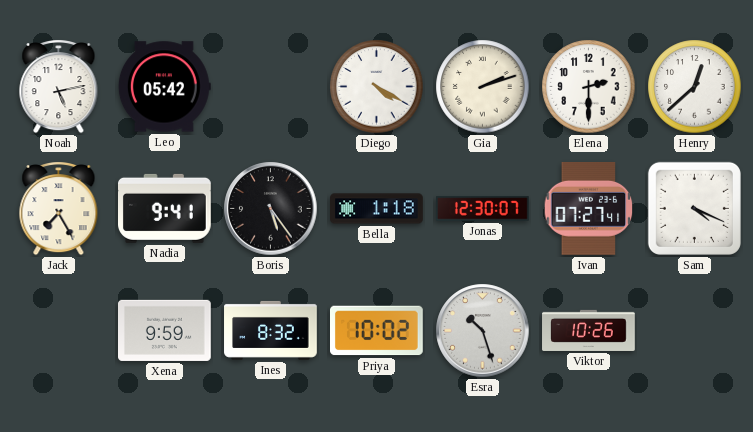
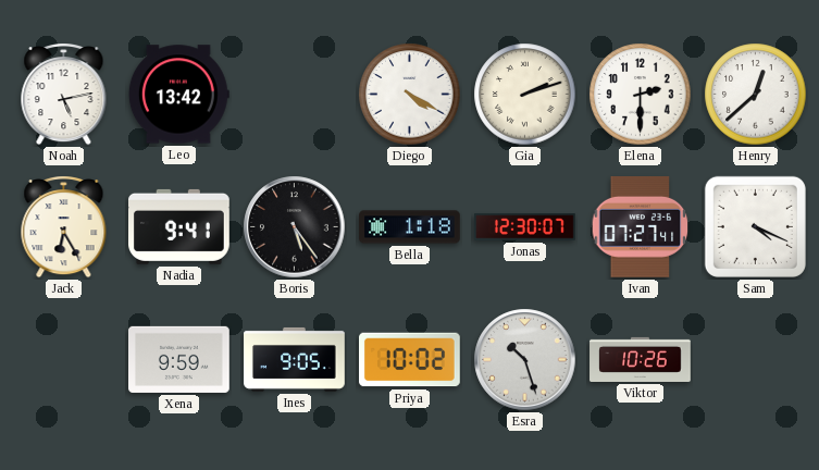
Leo: 05:42 -> 13:42 (178, 95)
Jack: 7:25 -> 6:25 (64, 227)
Ines: 8:32 -> 9:05 (295, 359)
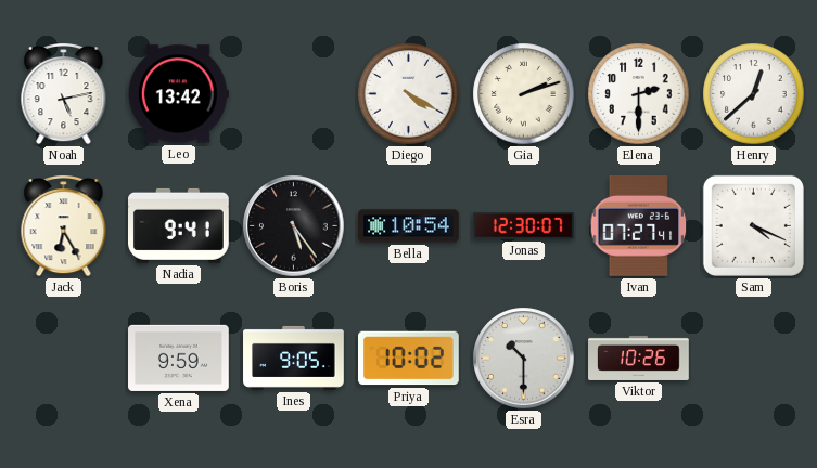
Bella: 1:18 -> 10:54 (409, 226)
Esra: 10:27 -> 10:30 (524, 359)
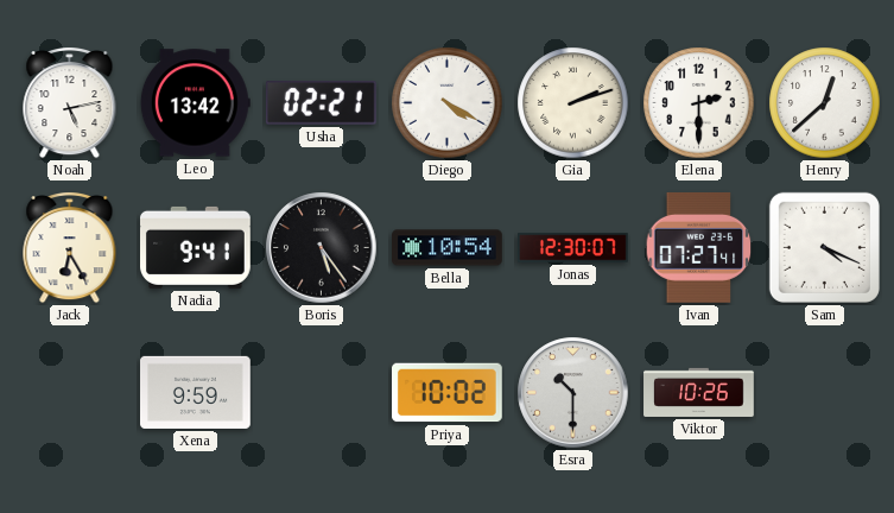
Usha: none -> 02:21 (321, 103)
Ines: 9:05 -> none (294, 357)
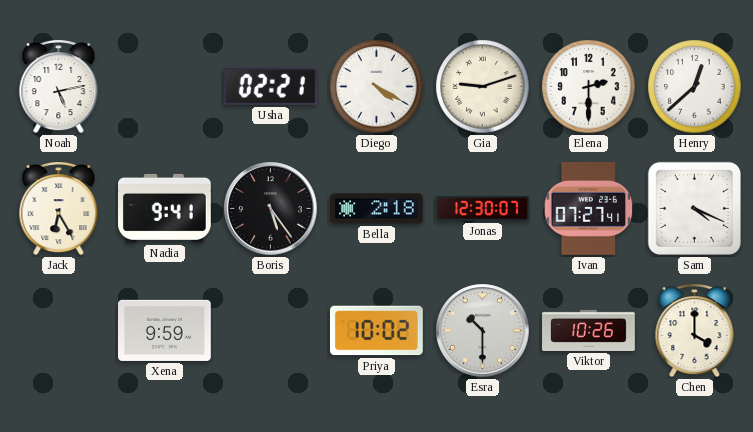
Leo: 13:42 -> none (195, 103)
Gia: 2:12 -> 9:12 (483, 87)
Bella: 10:54 -> 2:18 (377, 209)
Chen: none -> 4:00 (695, 331)
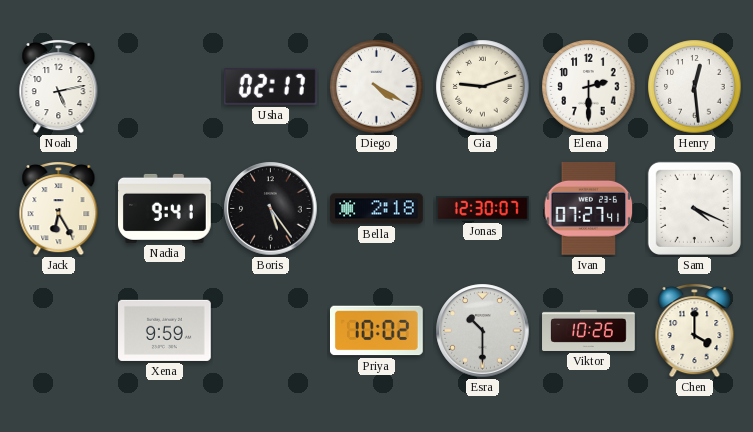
Usha: 02:21 -> 02:17 (270, 87)
Henry: 12:38 -> 12:29 (695, 87)
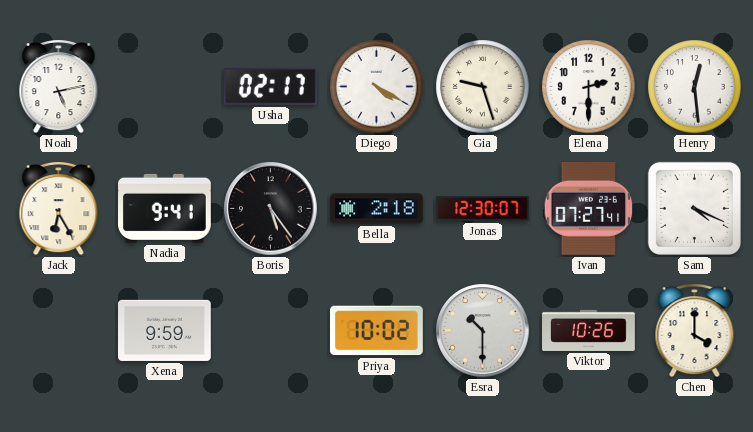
Gia: 9:12 -> 9:27 (483, 87)
